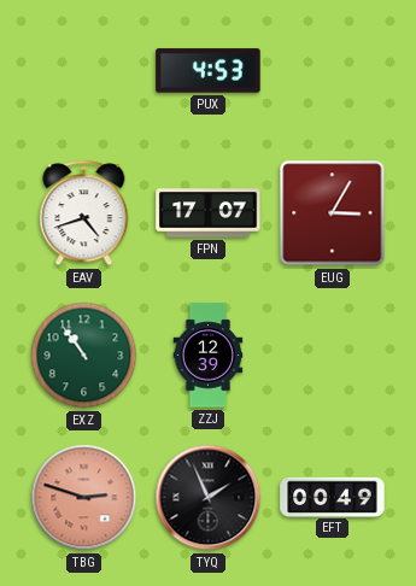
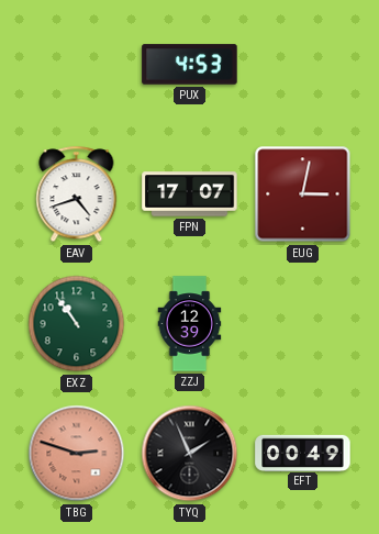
EUG: 3:05 -> 3:02 (303, 194)
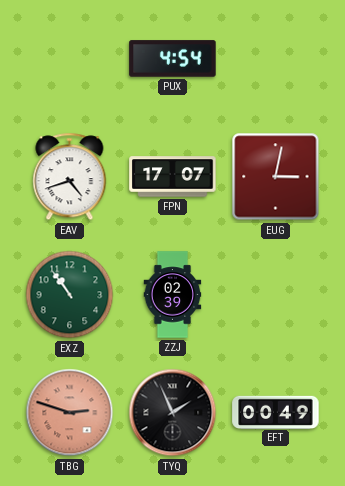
PUX: 4:53 -> 4:54 (173, 59)
ZZJ: 12:39 -> 02:39 (173, 295)
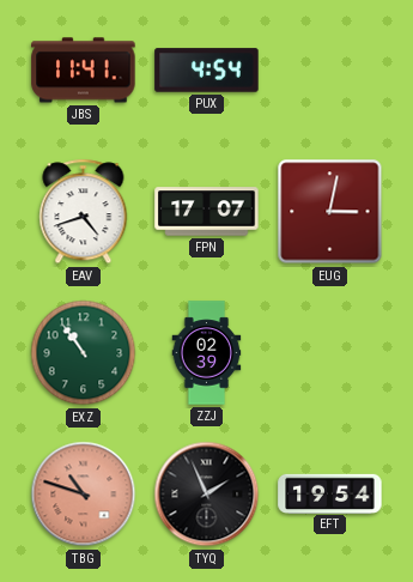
JBS: none -> 11:41 (84, 71)
TBG: 2:48 -> 10:48 (84, 495)
EFT: 00:49 -> 19:54 (330, 493)
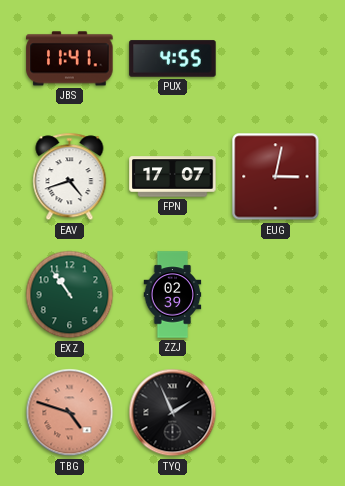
PUX: 4:54 -> 4:55 (173, 59)
TBG: 10:48 -> 4:48 (70, 413)
EFT: 19:54 -> none (330, 493)
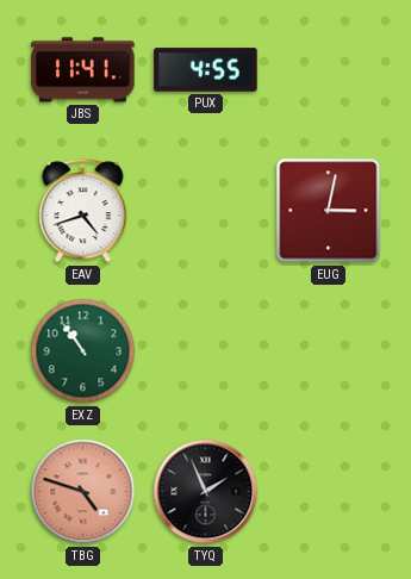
FPN: 17:07 -> none (173, 177)
ZZJ: 02:39 -> none (173, 295)
